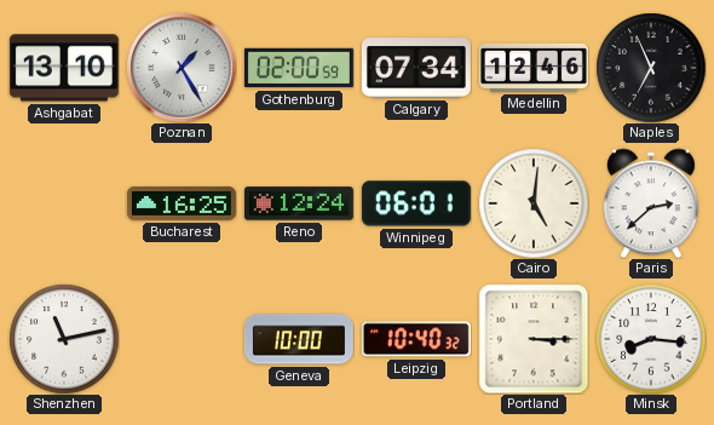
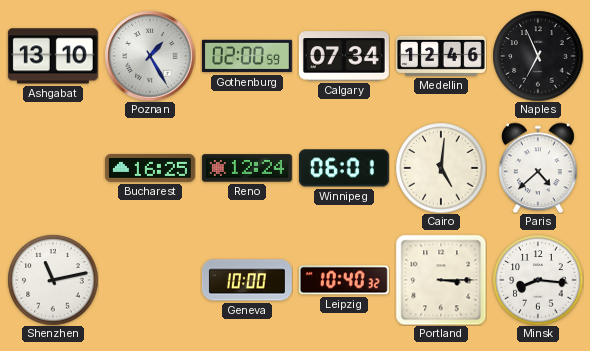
Paris: 2:38 -> 4:38 (538, 168)
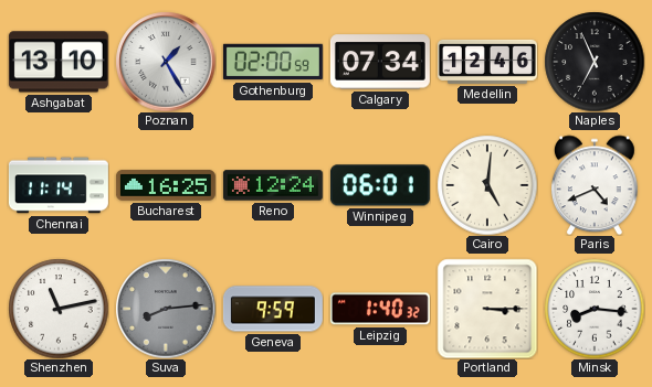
Chennai: none -> 11:14 (59, 185)
Paris: 4:38 -> 4:41 (595, 185)
Suva: none -> 8:14 (166, 309)
Geneva: 10:00 -> 9:59 (273, 309)
Leipzig: 10:40 -> 1:40 (380, 309)
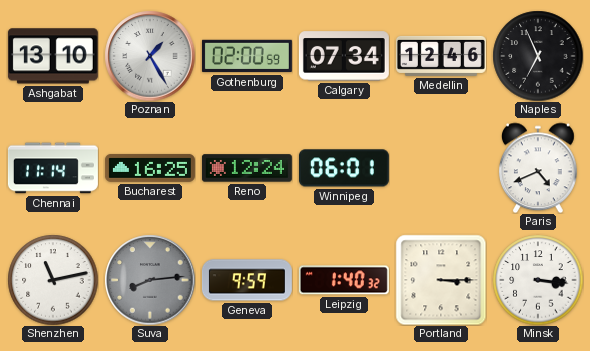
Cairo: 5:01 -> none (487, 185)
Minsk: 8:16 -> 3:16 (538, 280)
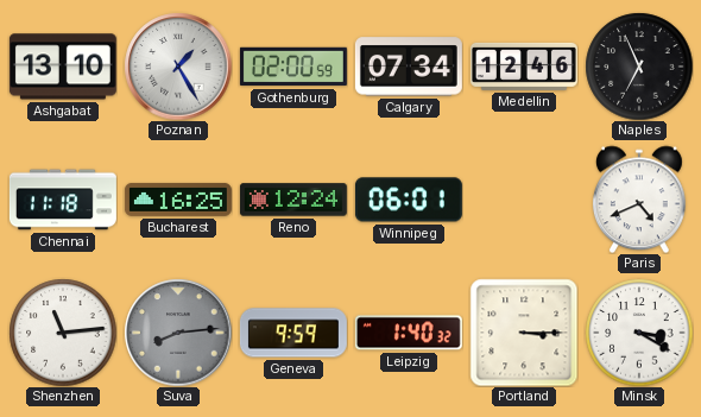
Chennai: 11:14 -> 11:18 (63, 200)
Shenzhen: 11:13 -> 11:14 (63, 333)
Minsk: 3:16 -> 3:20 (639, 333)
